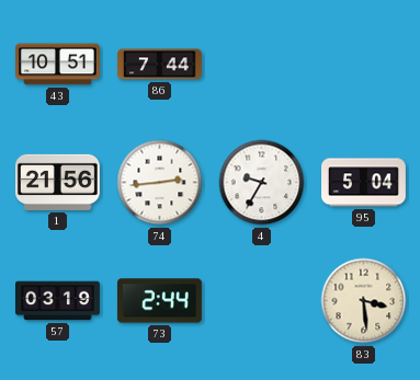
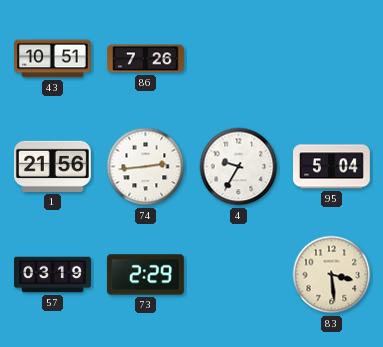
86: 7:44 -> 7:26 (146, 59)
73: 2:44 -> 2:29 (145, 275)
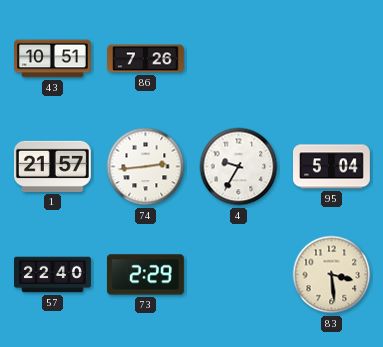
1: 21:56 -> 21:57 (52, 166)
57: 03:19 -> 22:40 (53, 275)
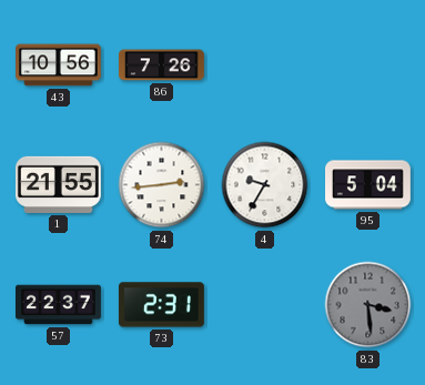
43: 10:51 -> 10:56 (59, 65)
1: 21:57 -> 21:55 (58, 184)
57: 22:40 -> 22:37 (59, 305)
73: 2:29 -> 2:31 (161, 305)
83 dial: cream -> grey (368, 305)
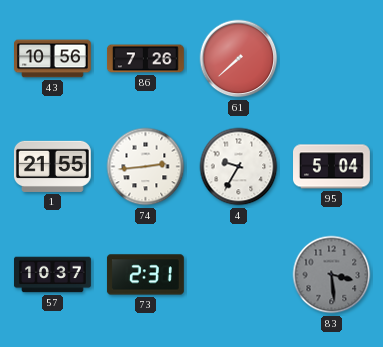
61: none -> 7:38 (239, 59)
57: 22:37 -> 10:37 (53, 275)
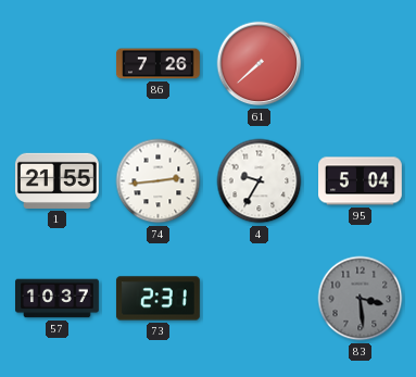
43: 10:56 -> none (53, 59)
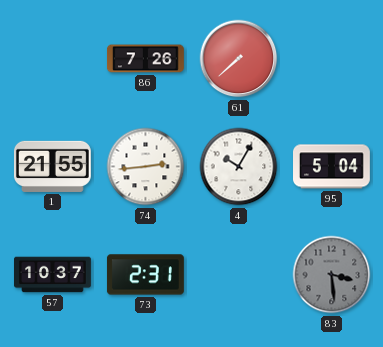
4: 9:35 -> 10:05 (239, 167)
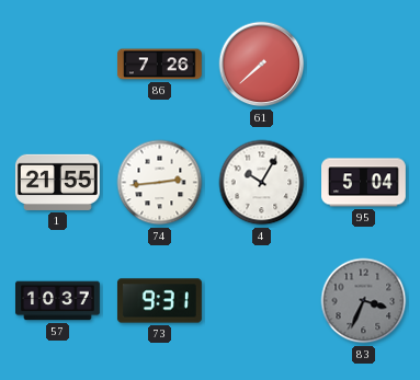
73: 2:31 -> 9:31 (159, 301)
83: 3:29 -> 3:34 (364, 301)
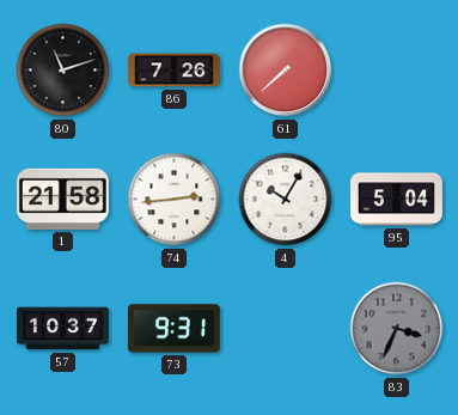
80: none -> 11:12 (63, 71)
1: 21:55 -> 21:58 (62, 199)
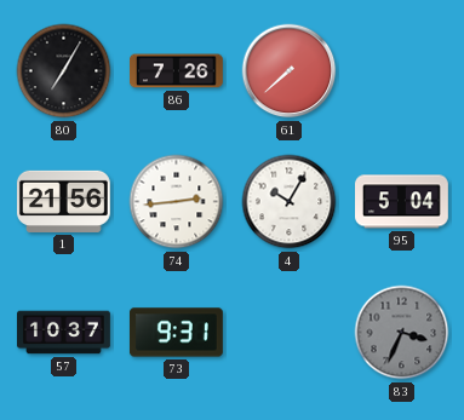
80: 11:12 -> 7:05 (64, 71)
1: 21:58 -> 21:56 (63, 201)
